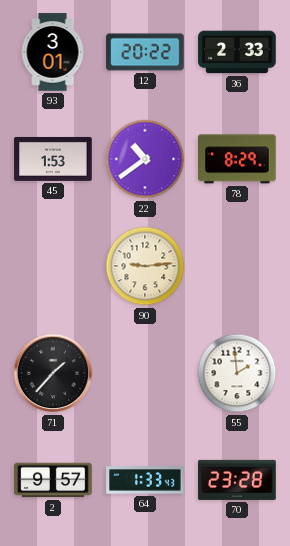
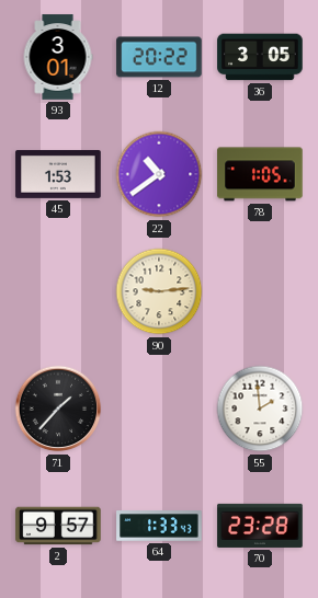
36: 2:33 -> 3:05 (260, 57)
78: 8:29 -> 1:05 (260, 174)
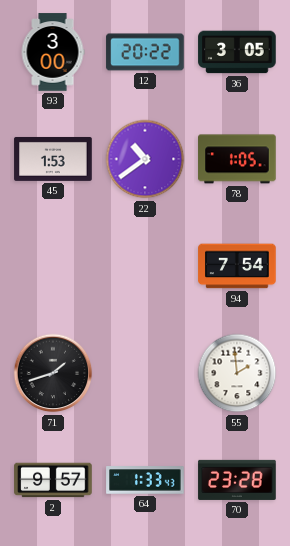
93: 3:01 -> 3:00 (53, 52)
90: 9:14 -> none (159, 291)
94: none -> 7:54 (237, 266)
71: 1:37 -> 1:42 (53, 373)
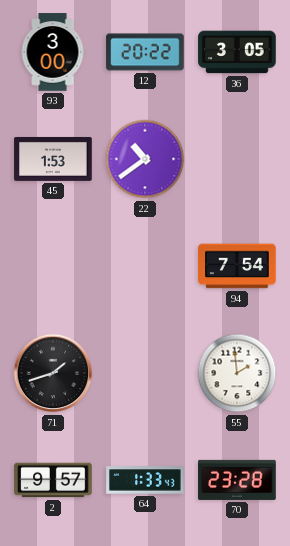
78: 1:05 -> none (237, 159)
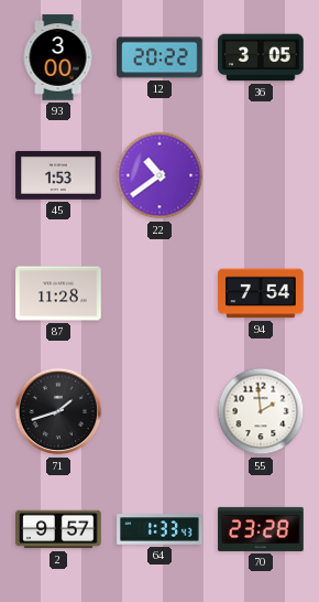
87: none -> 11:28 (58, 293)
